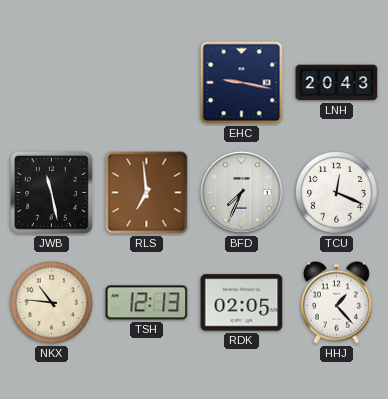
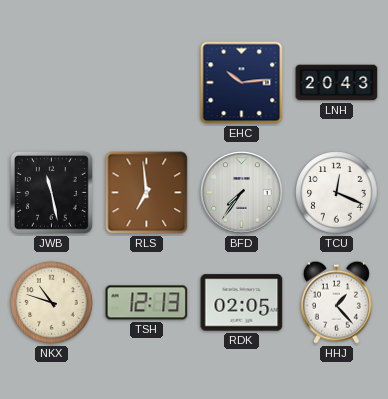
EHC: 9:17 -> 10:14 (242, 83)
BFD: 7:34 -> 7:36 (242, 193)
NKX: 10:46 -> 10:48 (52, 303)
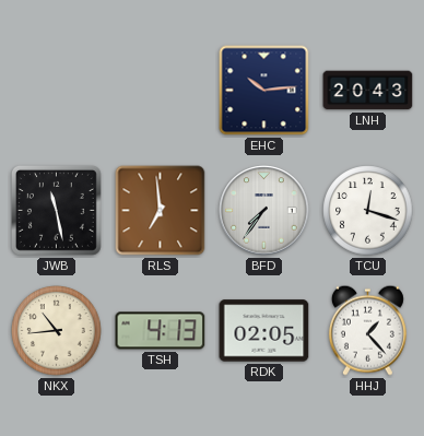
TCU: 12:19 -> 12:18 (368, 211)
NKX: 10:48 -> 10:44 (57, 331)
TSH: 12:13 -> 4:13 (161, 331)
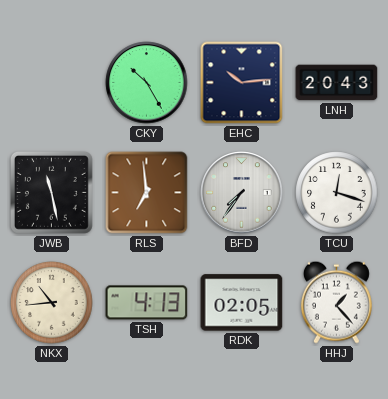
CKY: none -> 10:25 (147, 83)
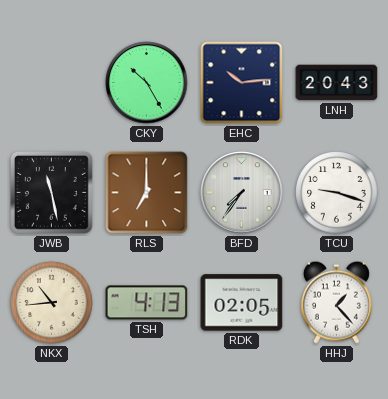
RLS: 6:59 -> 7:00 (147, 193)
TCU: 12:18 -> 9:18 (337, 193)
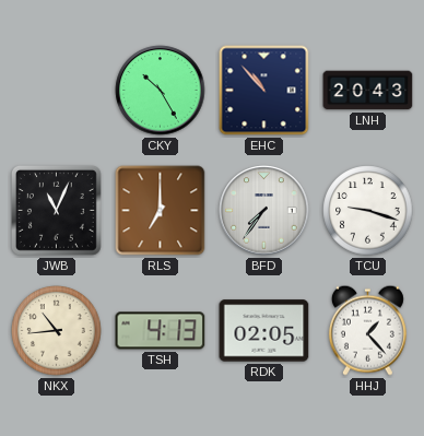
EHC: 10:14 -> 10:53 (264, 91)
JWB: 11:28 -> 11:04 (56, 210)
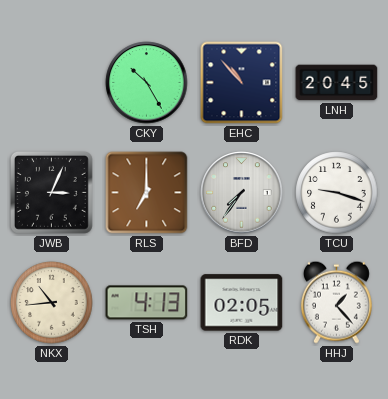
LNH: 20:43 -> 20:45 (337, 83)
JWB: 11:04 -> 3:04 (51, 192)
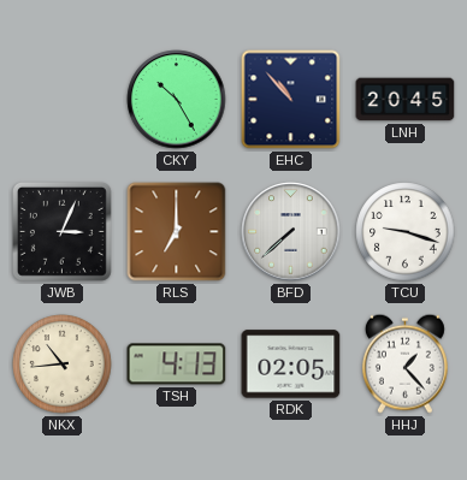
BFD: 7:36 -> 7:38 (291, 232)
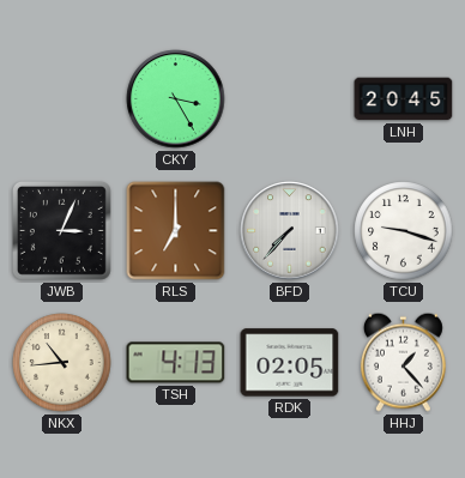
CKY: 10:25 -> 3:25 (176, 99)
EHC: 10:53 -> none (291, 100)
BFD: 7:38 -> 7:37 (290, 231)
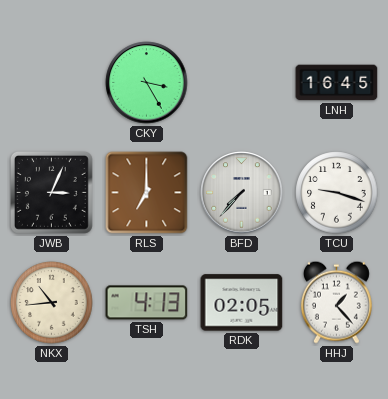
LNH: 20:45 -> 16:45 (337, 83)
